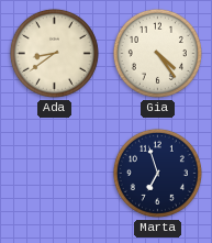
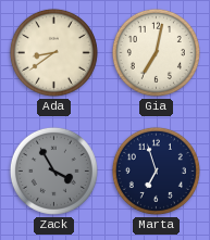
Gia: 4:24 -> 7:02 (156, 52)
Zack: none -> 3:55 (53, 170)
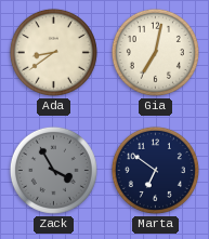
Marta: 6:57 -> 6:51 (155, 170)
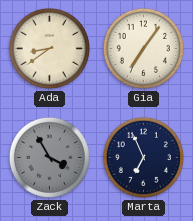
Gia: 7:02 -> 7:06 (143, 48)
Marta: 6:51 -> 6:56 (143, 157)
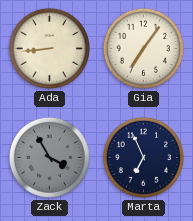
Ada: 8:39 -> 8:44 (49, 48)
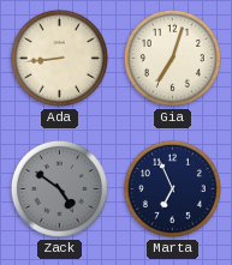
Gia: 7:06 -> 7:03 (172, 58)
Zack: 3:55 -> 4:51 (59, 188)
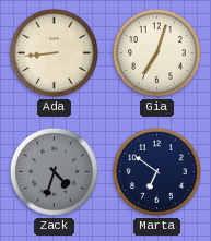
Zack: 4:51 -> 4:33 (54, 171)
Marta: 6:56 -> 6:51 (156, 171)
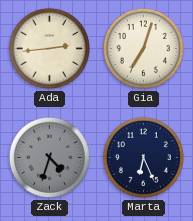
Ada: 8:44 -> 2:44 (49, 48)
Marta: 6:51 -> 6:26 (143, 157)
